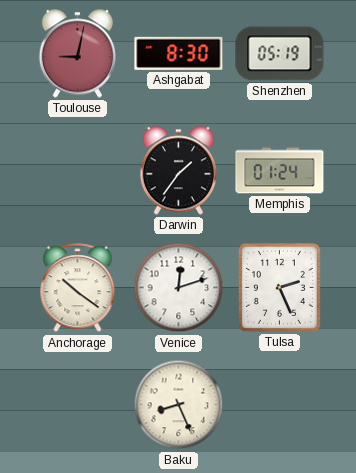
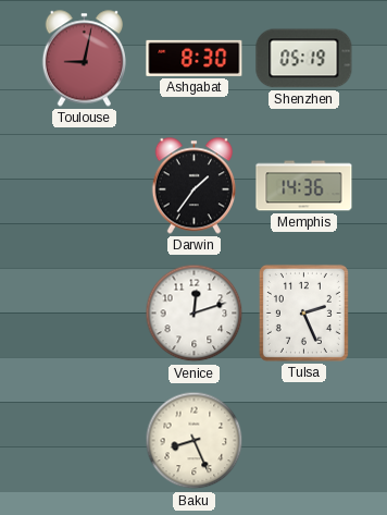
Memphis: 01:24 -> 14:36 (304, 186)
Anchorage: 10:21 -> none (78, 288)
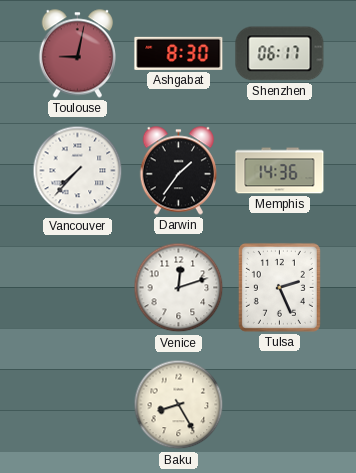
Shenzhen: 05:19 -> 06:17 (280, 54)
Vancouver: none -> 7:37 (78, 171)
Baku: 8:26 -> 8:25 (179, 405)
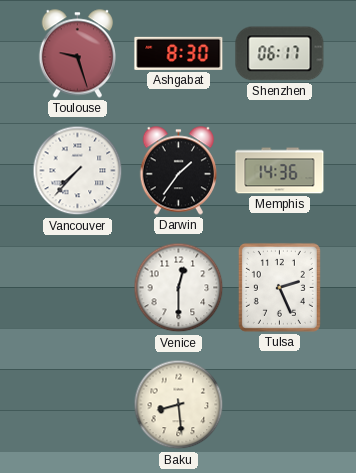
Toulouse: 9:02 -> 9:27 (77, 54)
Venice: 12:12 -> 12:30 (179, 288)
Baku: 8:25 -> 8:29 (179, 405)
